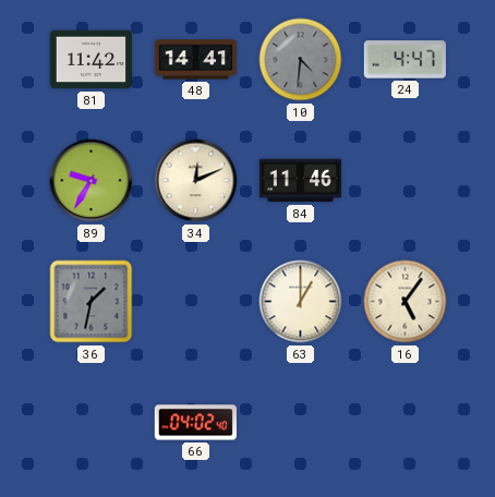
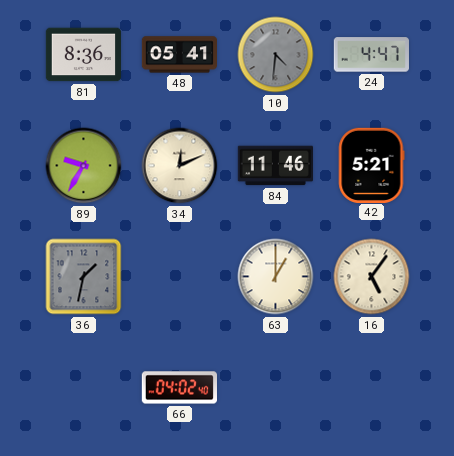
81: 11:42 -> 8:36 (83, 55)
48: 14:41 -> 05:41 (179, 55)
42: none -> 5:21 (371, 165)
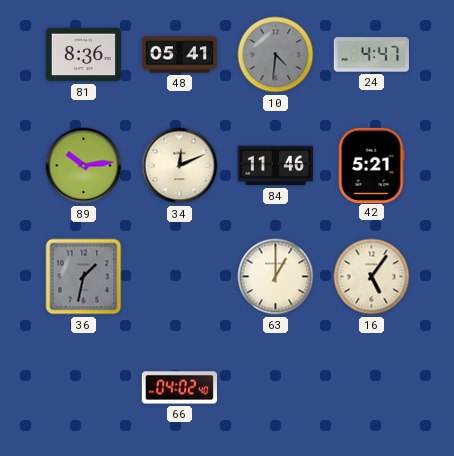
89: 9:35 -> 10:14 (84, 166)
